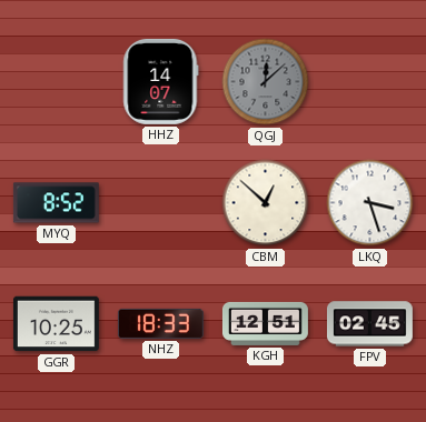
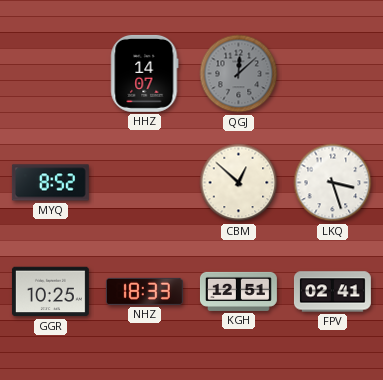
FPV: 02:45 -> 02:41 (332, 292)
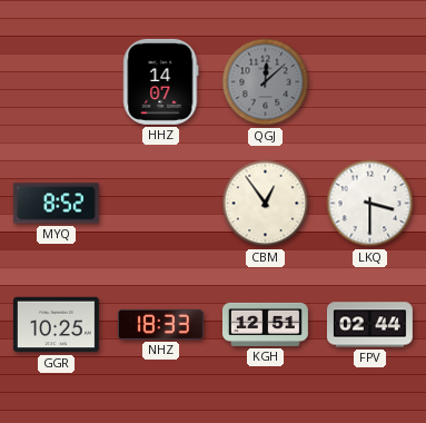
CBM: 12:52 -> 12:54 (266, 204)
LKQ: 3:27 -> 3:30 (370, 204)
FPV: 02:41 -> 02:44 (369, 325)
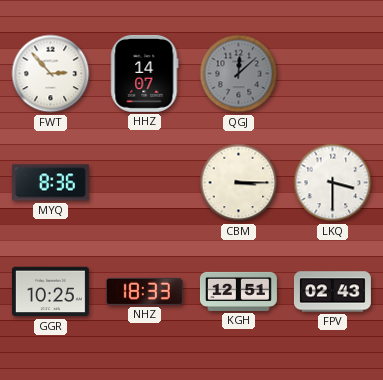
FWT: none -> 2:53 (51, 74)
MYQ: 8:52 -> 8:36 (50, 183)
CBM: 12:54 -> 3:15 (239, 183)
FPV: 02:44 -> 02:43 (332, 292)
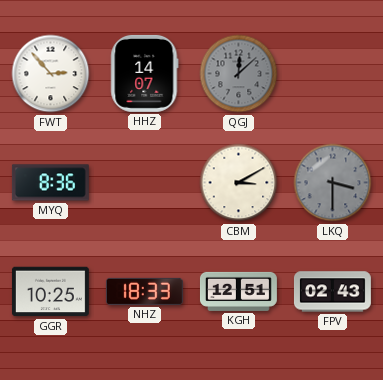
CBM: 3:15 -> 3:10 (239, 183)
LKQ dial: white -> grey (333, 183)
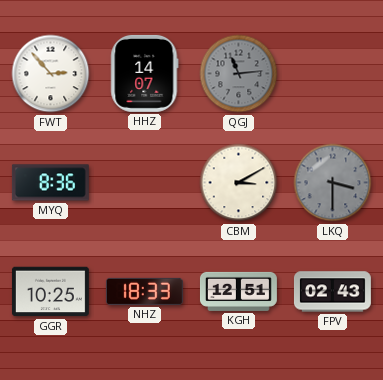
QGJ: 12:08 -> 11:14 (239, 74)
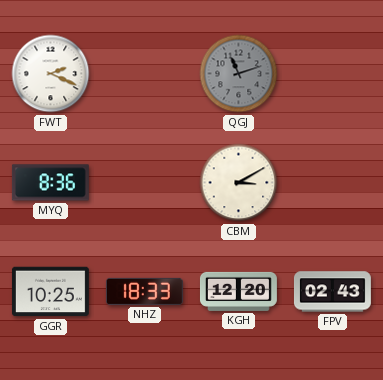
FWT: 2:53 -> 2:19 (51, 74)
HHZ: 14:07 -> none (145, 73)
QGJ: 11:14 -> 11:12 (239, 74)
LKQ: 3:30 -> none (333, 183)
KGH: 12:51 -> 12:20 (238, 291)
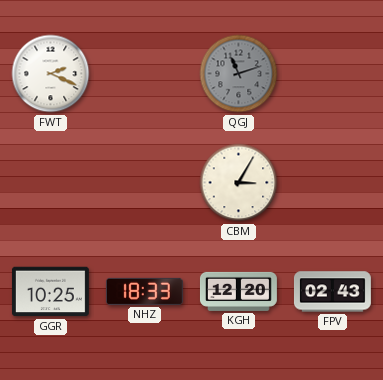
MYQ: 8:36 -> none (50, 183)
CBM: 3:10 -> 3:05 (239, 183)
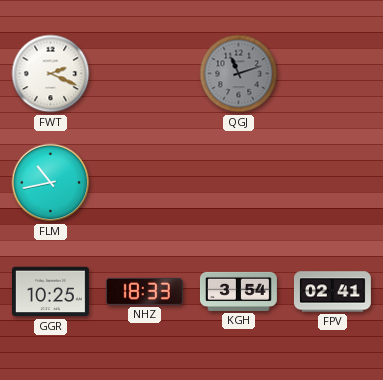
FLM: none -> 10:43 (51, 183)
CBM: 3:05 -> none (239, 183)
KGH: 12:20 -> 3:54 (238, 291)
FPV: 02:43 -> 02:41 (332, 292)
